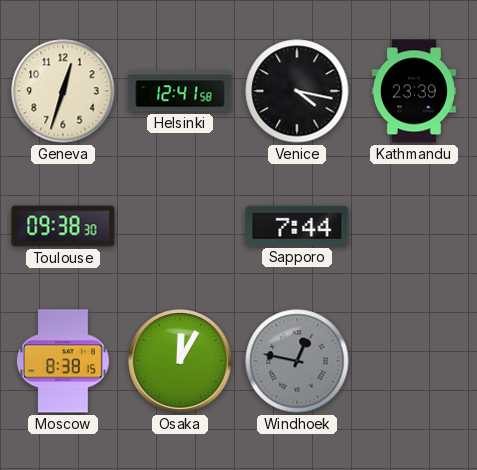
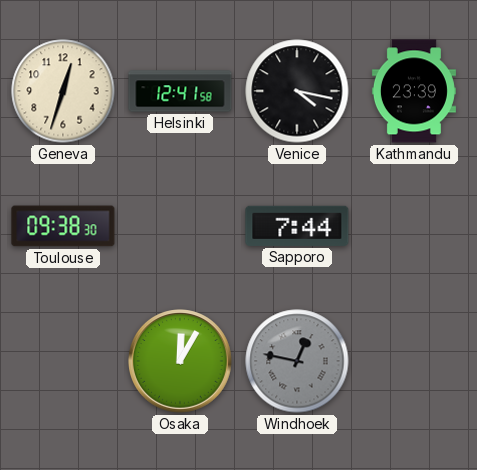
Moscow: 8:38 -> none (64, 361)
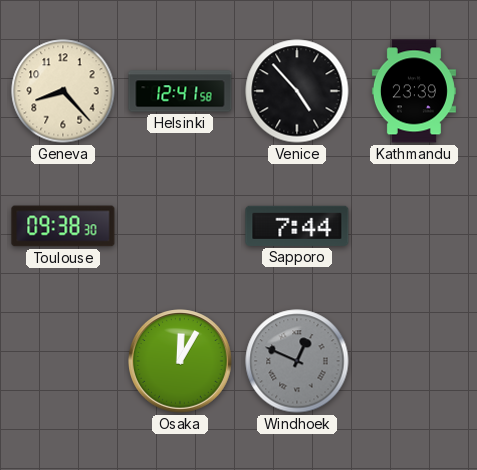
Geneva: 12:33 -> 8:23 (63, 91)
Venice: 4:17 -> 4:53 (297, 91)
Windhoek: 12:47 -> 12:49 (297, 361)
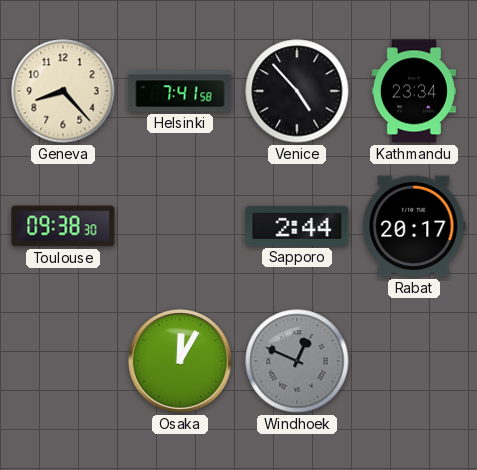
Helsinki: 12:41 -> 7:41 (180, 91)
Kathmandu: 23:39 -> 23:34 (414, 91)
Sapporo: 7:44 -> 2:44 (297, 226)
Rabat: none -> 20:17 (414, 226)
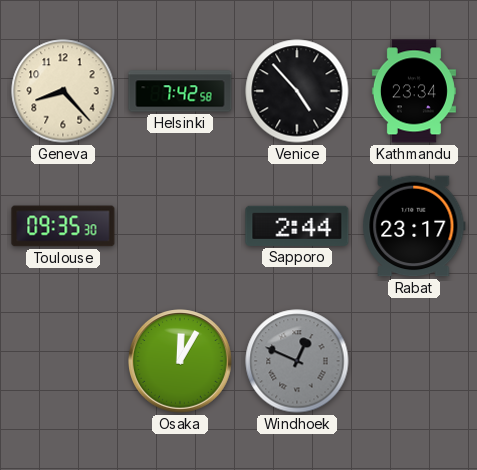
Helsinki: 7:41 -> 7:42 (180, 91)
Toulouse: 09:38 -> 09:35 (63, 226)
Rabat: 20:17 -> 23:17 (414, 226)
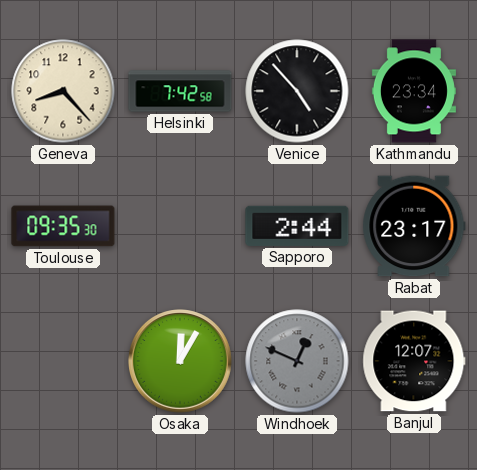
Banjul: none -> 12:07 (414, 361)
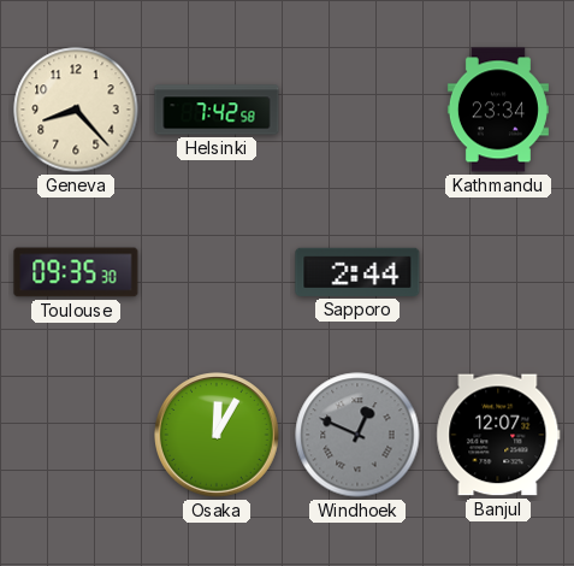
Venice: 4:53 -> none (297, 91)
Rabat: 23:17 -> none (414, 226)
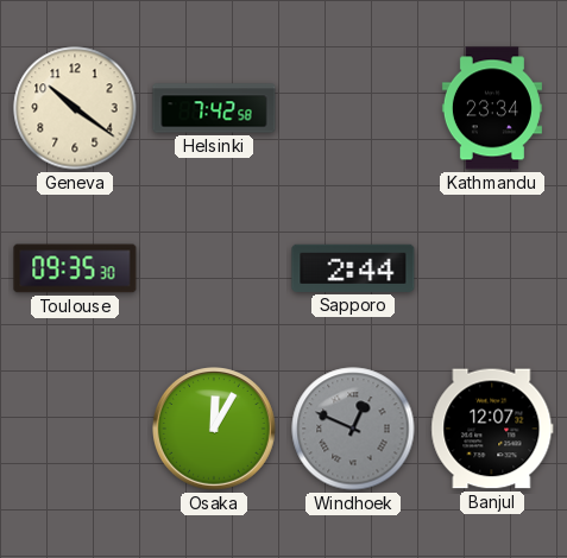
Geneva: 8:23 -> 10:21 (75, 108)
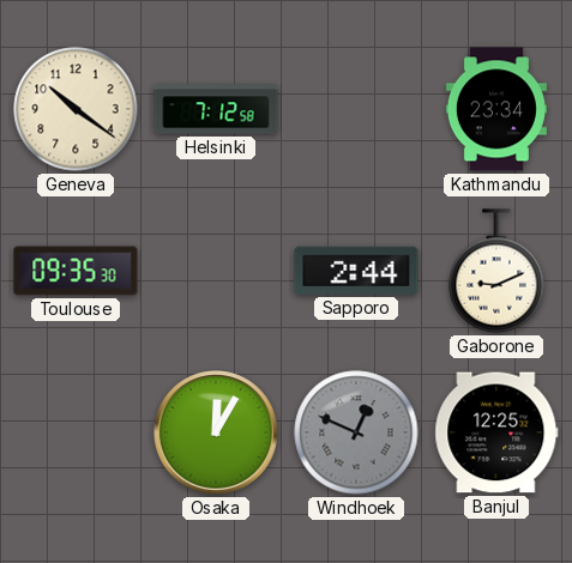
Helsinki: 7:42 -> 7:12 (216, 109)
Gaborone: none -> 9:11 (496, 271)
Banjul: 12:07 -> 12:25 (496, 432)
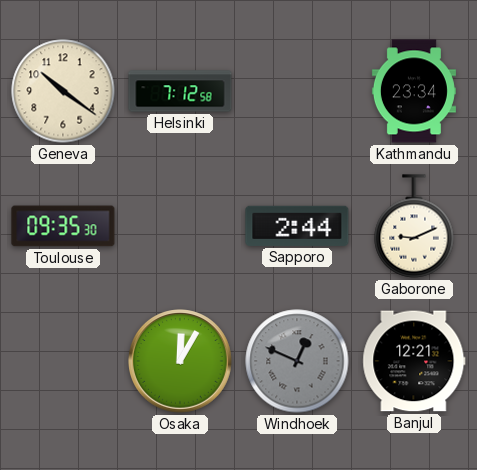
Banjul: 12:25 -> 12:21 (414, 361)
